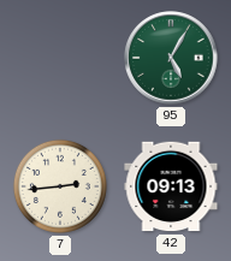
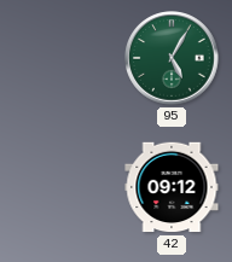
7: 2:44 -> none (60, 186)
42: 09:13 -> 09:12 (172, 187)
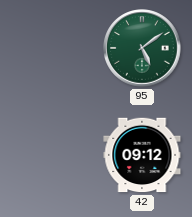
95: 5:05 -> 5:09 (142, 48)
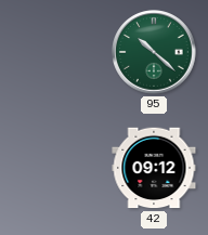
95: 5:09 -> 10:22 (154, 52)
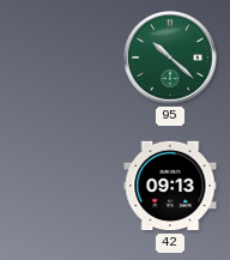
42: 09:12 -> 09:13 (170, 186)
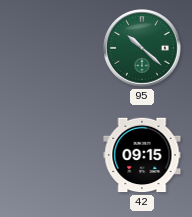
42: 09:13 -> 09:15 (142, 155)
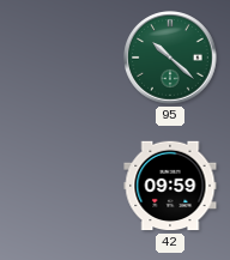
42: 09:15 -> 09:59 (170, 186)
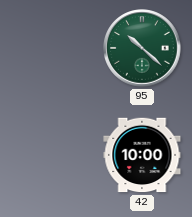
42: 09:59 -> 10:00 (142, 155)
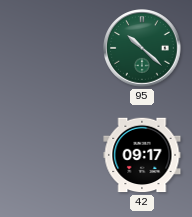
42: 10:00 -> 09:17 (142, 155)
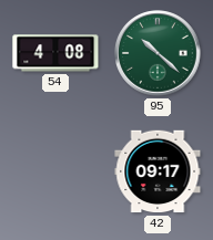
54: none -> 4:08 (55, 53)
